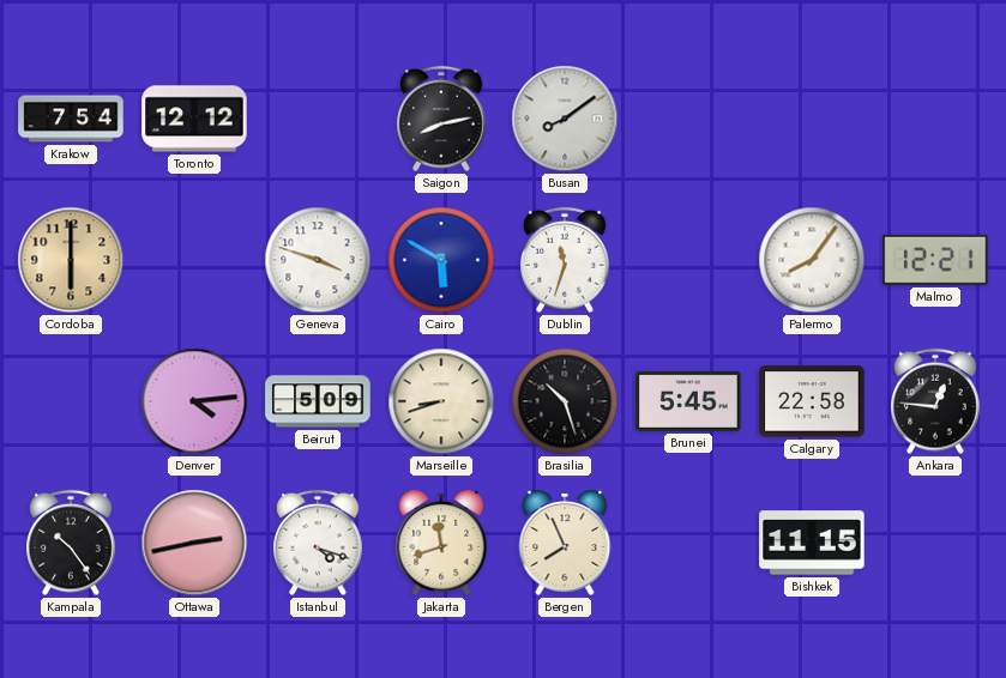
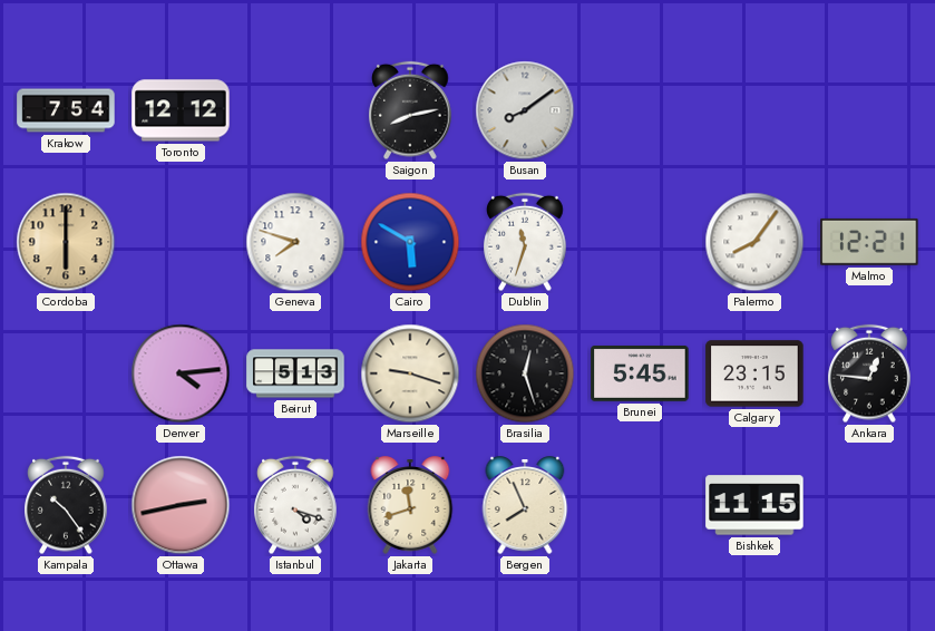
Geneva: 3:48 -> 7:48 (295, 242)
Beirut: 5:09 -> 5:13 (295, 373)
Marseille: 8:42 -> 9:18 (410, 373)
Brasilia: 10:27 -> 12:27 (525, 373)
Calgary: 22:58 -> 23:15 (754, 373)
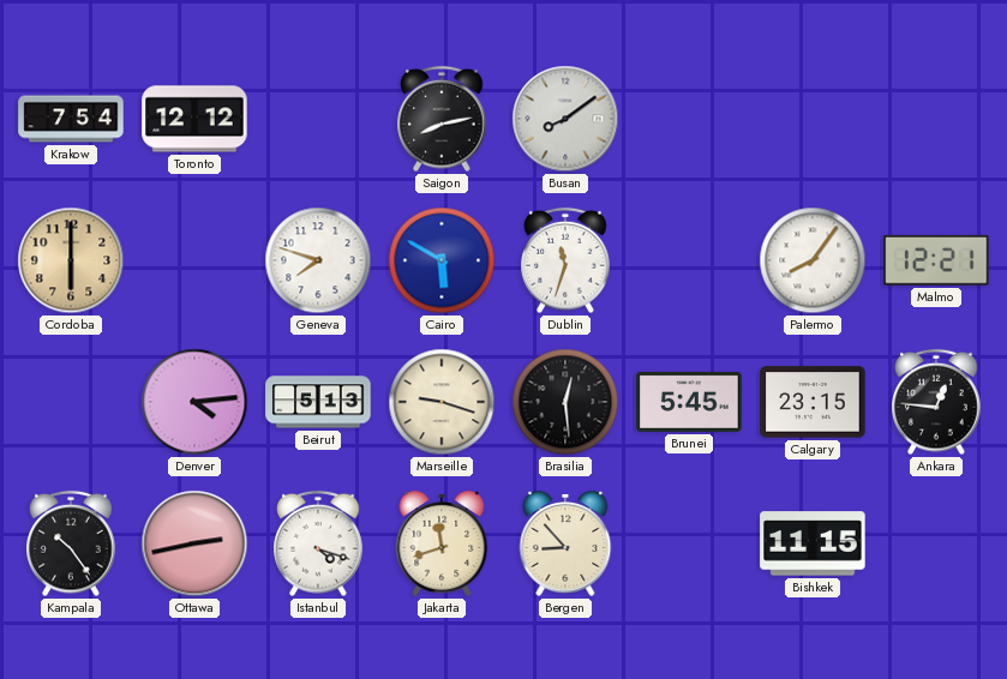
Brasilia: 12:27 -> 12:29 (565, 402)
Bergen: 7:56 -> 8:53 (565, 543)
